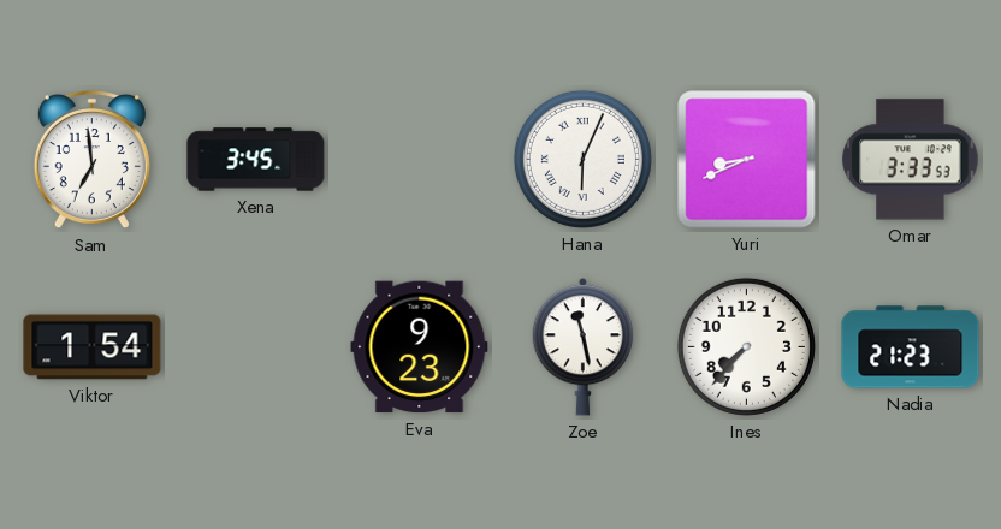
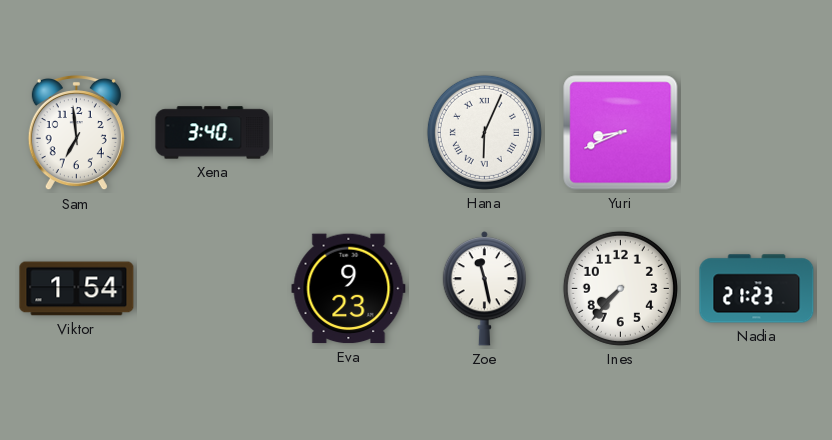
Xena: 3:45 -> 3:40 (213, 133)
Omar: 3:33 -> none (911, 160)
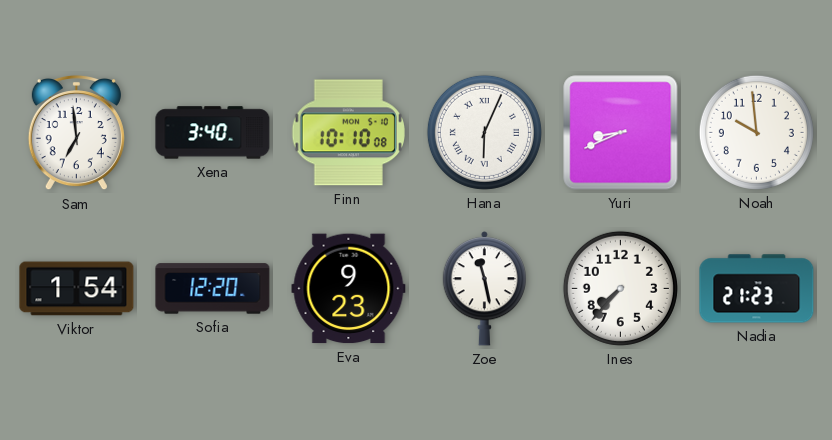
Finn: none -> 10:10 (348, 133)
Noah: none -> 9:59 (756, 132)
Sofia: none -> 12:20 (213, 289)
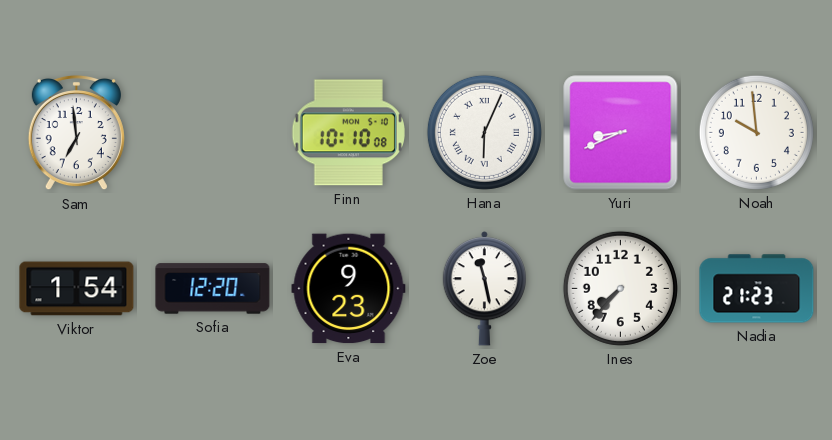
Xena: 3:40 -> none (213, 133)
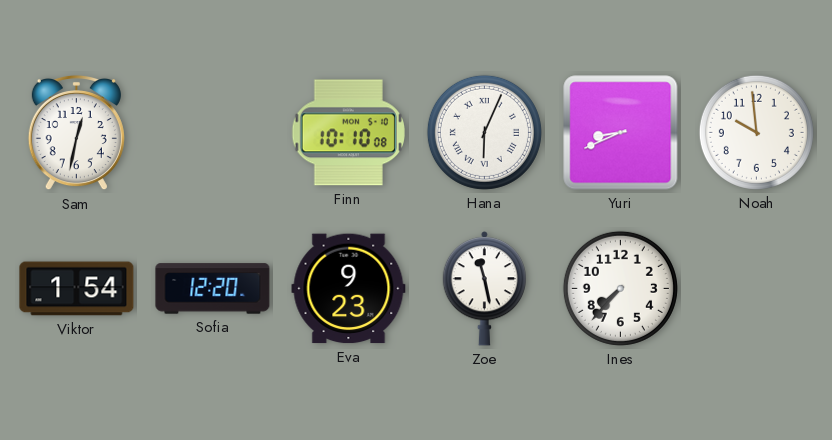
Sam: 6:59 -> 12:32 (76, 133)
Nadia: 21:23 -> none (757, 289)
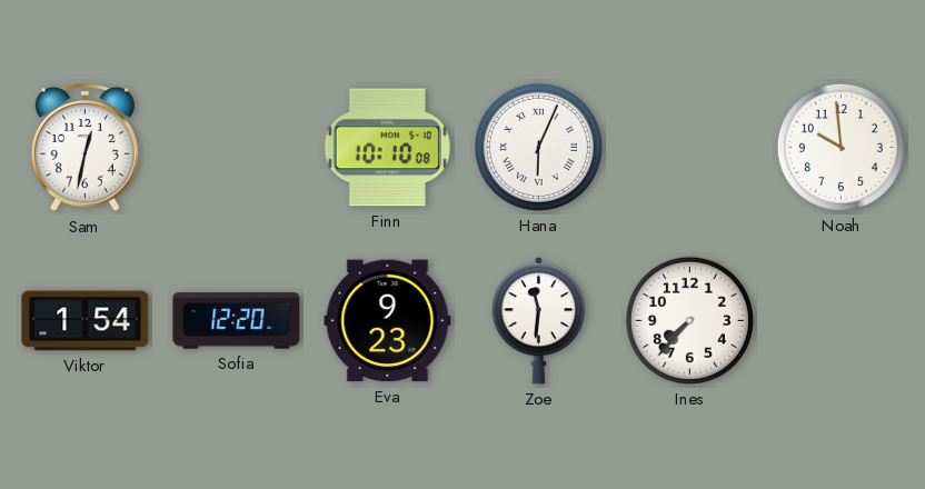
Yuri: 8:41 -> none (621, 133)
Zoe: 11:28 -> 11:31 (538, 321)
